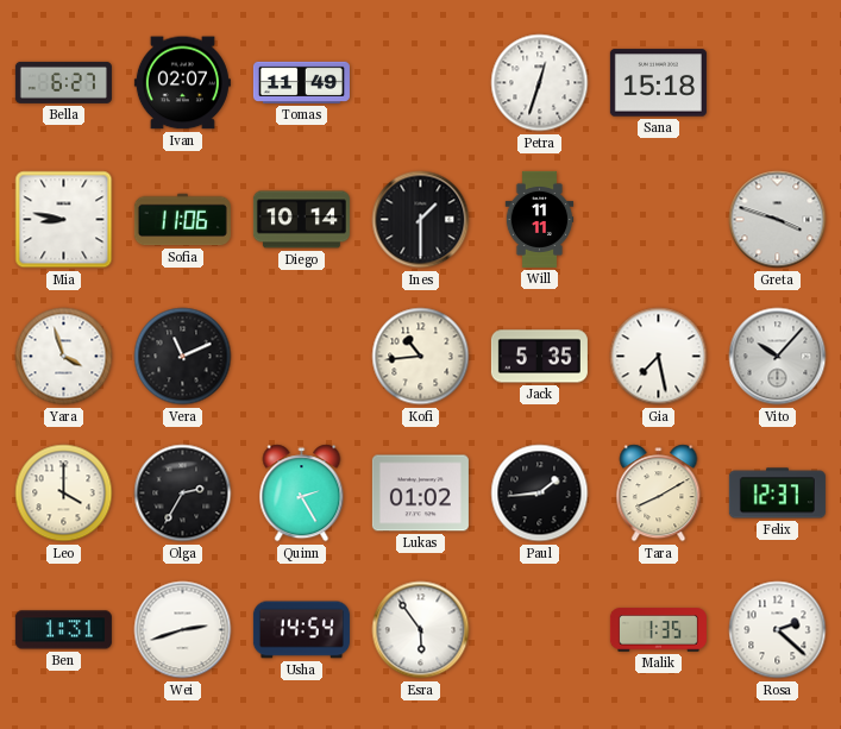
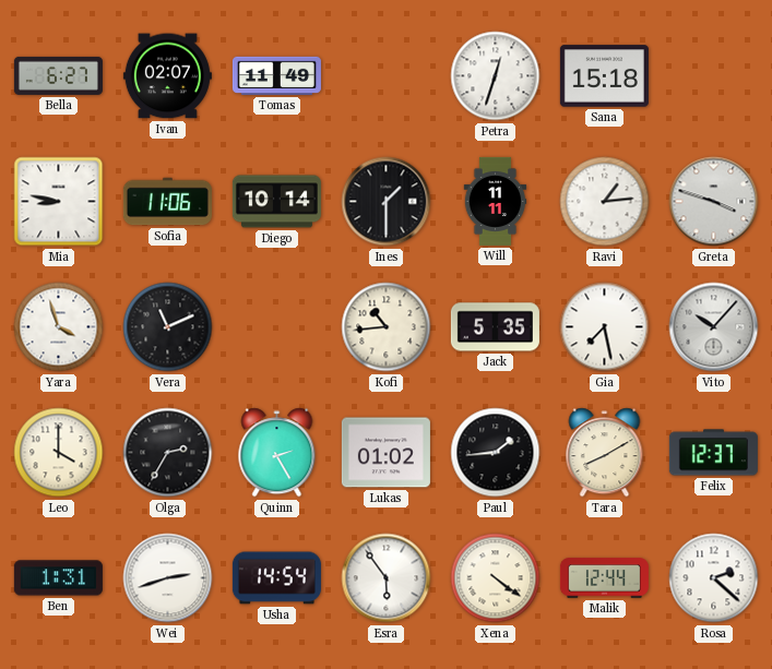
Ravi: none -> 1:14 (605, 202)
Xena: none -> 4:21 (496, 578)
Malik: 1:35 -> 12:44 (604, 578)
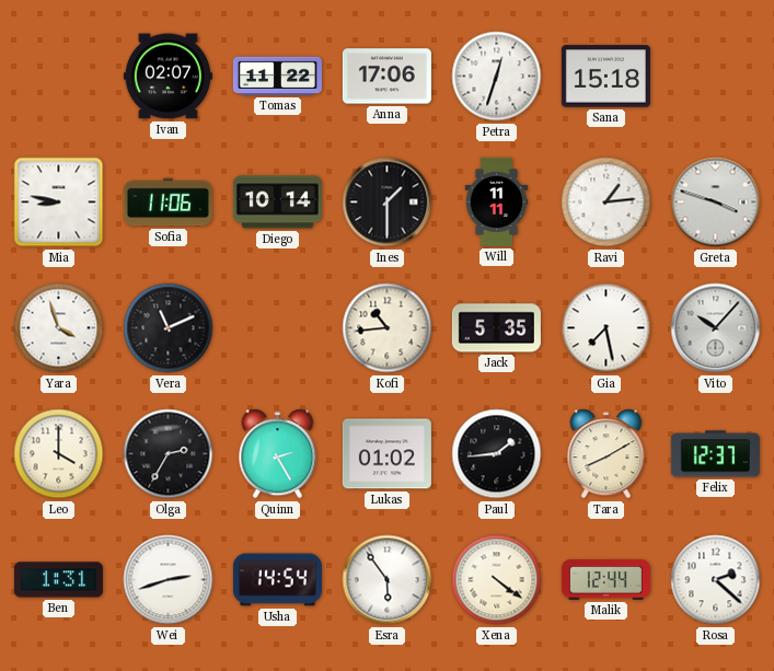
Bella: 6:27 -> none (58, 75)
Tomas: 11:49 -> 11:22 (277, 76)
Anna: none -> 17:06 (386, 77)
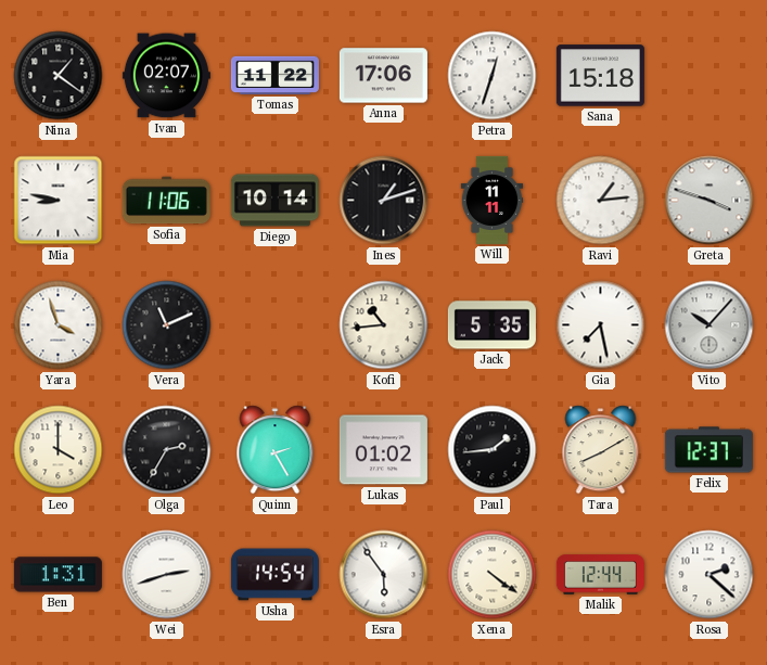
Nina: none -> 1:21 (59, 76)
Ines: 1:30 -> 1:12 (384, 201)
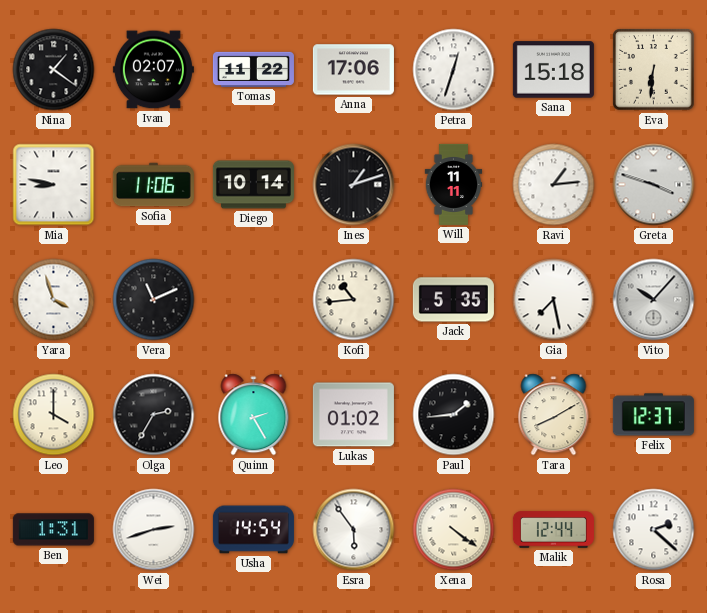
Eva: none -> 6:31 (654, 70)
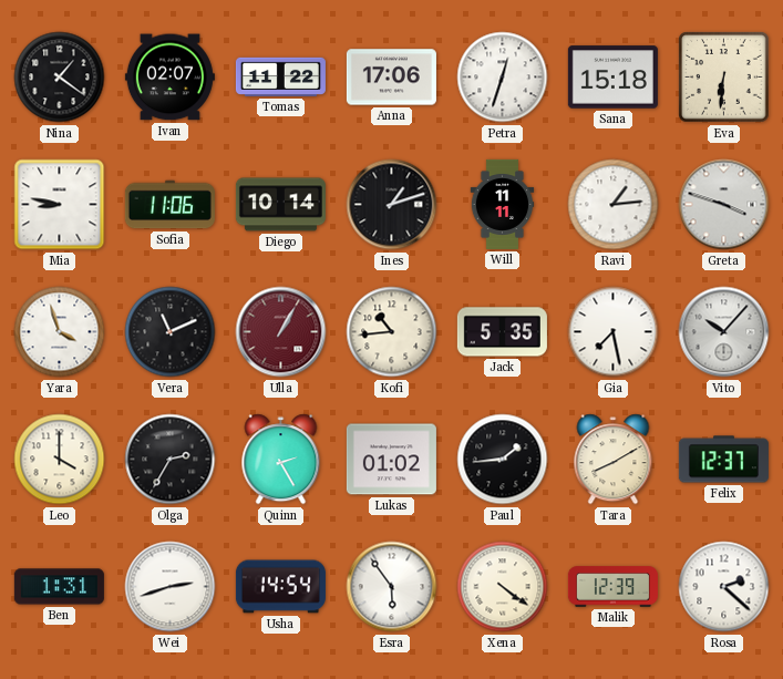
Ulla: none -> 1:05 (281, 332)
Malik: 12:44 -> 12:39 (612, 587)
